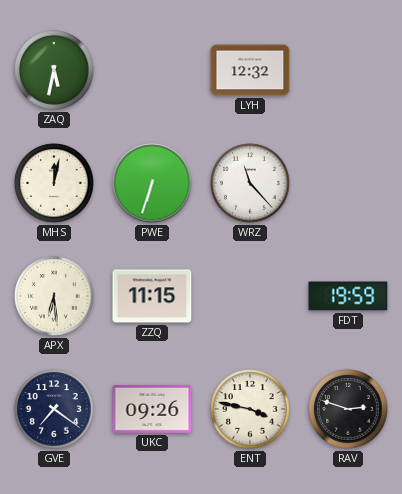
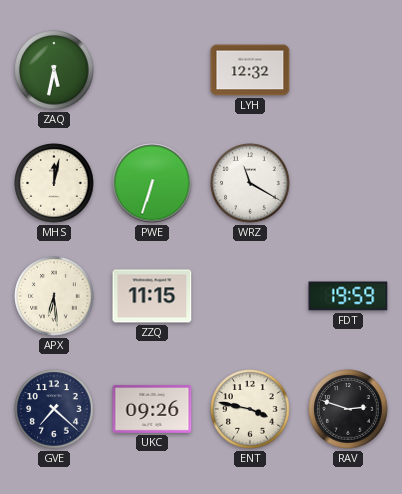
WRZ: 11:23 -> 11:20 (250, 183)
GVE: 7:21 -> 7:22 (54, 409)
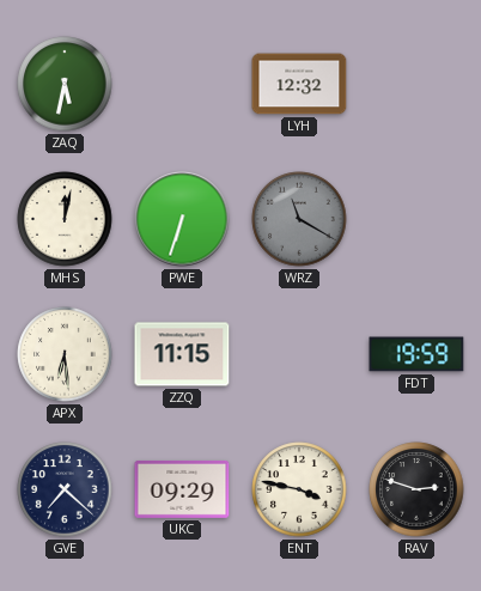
WRZ dial: white -> grey (299, 219)
UKC: 09:26 -> 09:29 (182, 489)
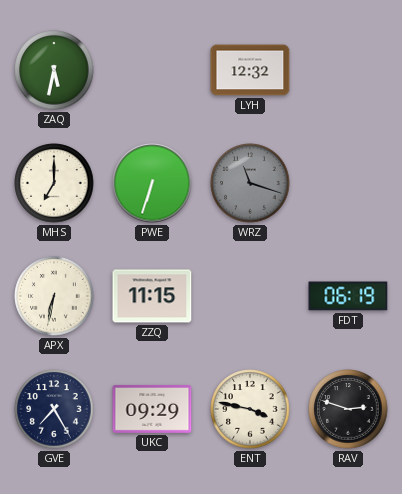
MHS: 12:02 -> 7:00 (54, 183)
WRZ: 11:20 -> 11:18 (250, 183)
APX: 6:29 -> 6:32 (54, 296)
FDT: 19:59 -> 06:19 (348, 296)
GVE: 7:22 -> 7:25 (54, 409)
